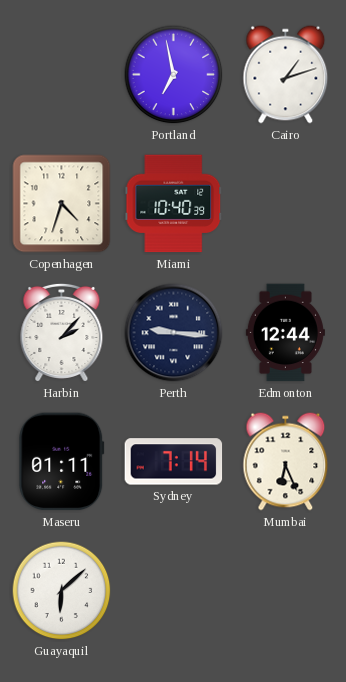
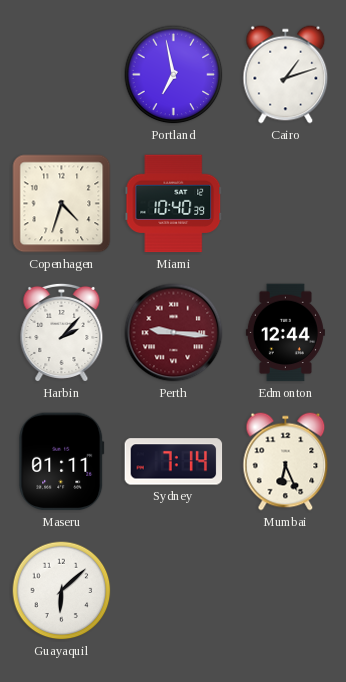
Perth dial: navy -> burgundy (174, 333)
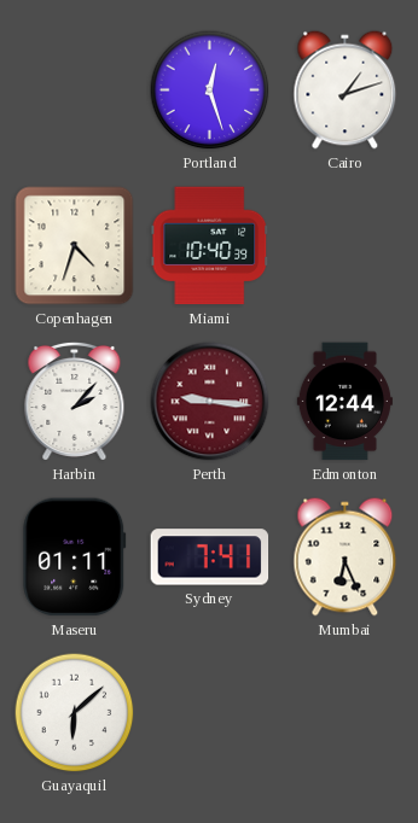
Portland: 6:58 -> 12:27 (210, 91)
Sydney: 7:14 -> 7:41 (210, 558)
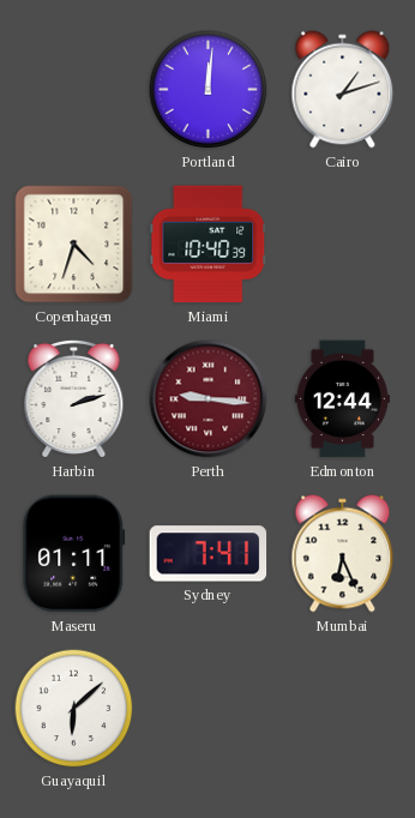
Portland: 12:27 -> 12:01 (209, 90)
Harbin: 2:07 -> 2:12 (74, 398)
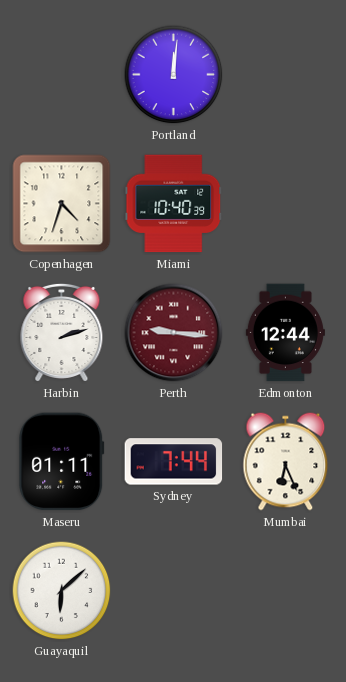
Cairo: 1:12 -> none (343, 90)
Sydney: 7:41 -> 7:44 (174, 462)
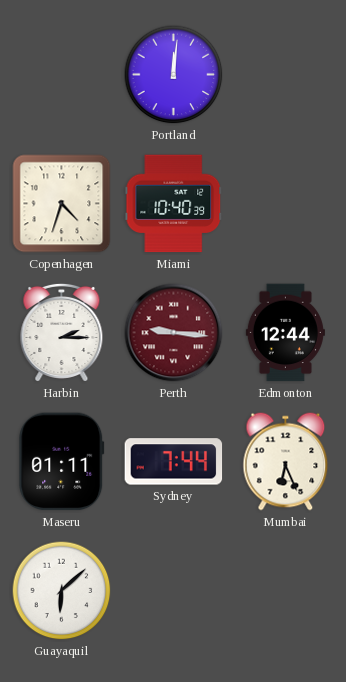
Harbin: 2:12 -> 2:15 (62, 332)
